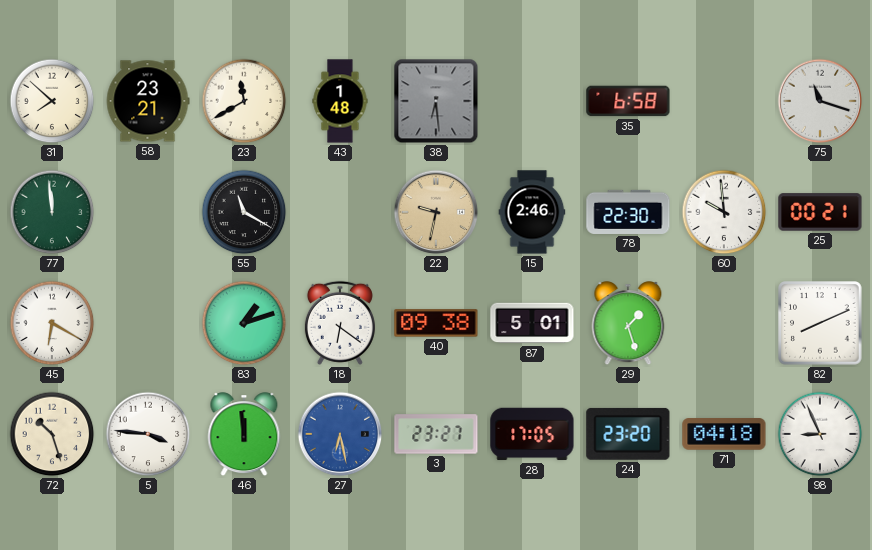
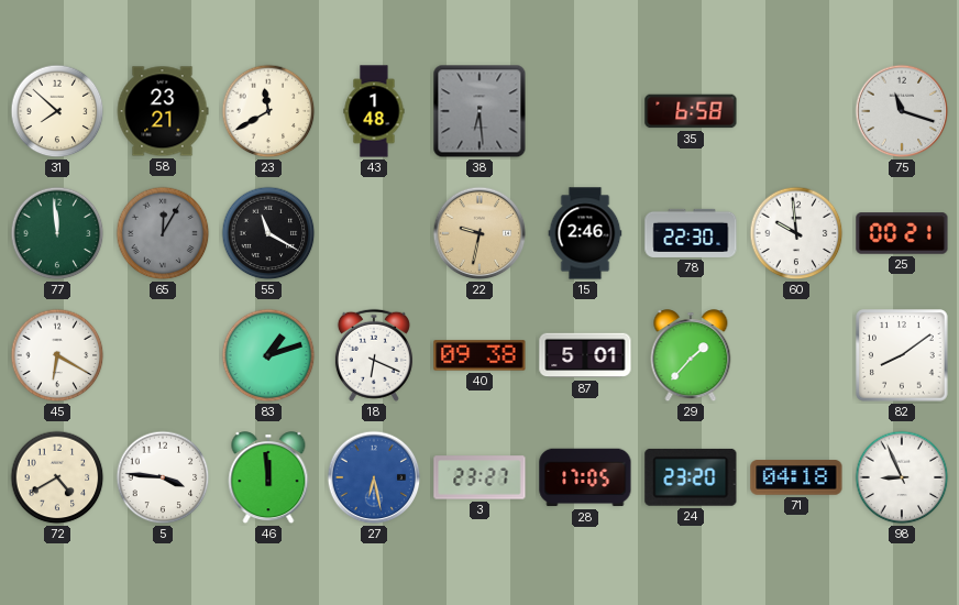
65: none -> 12:05 (163, 233)
18: 6:21 -> 6:19 (374, 355)
29: 1:27 -> 1:37 (691, 356)
82: 8:11 -> 8:09 (902, 355)
72: 10:27 -> 4:40 (57, 477)
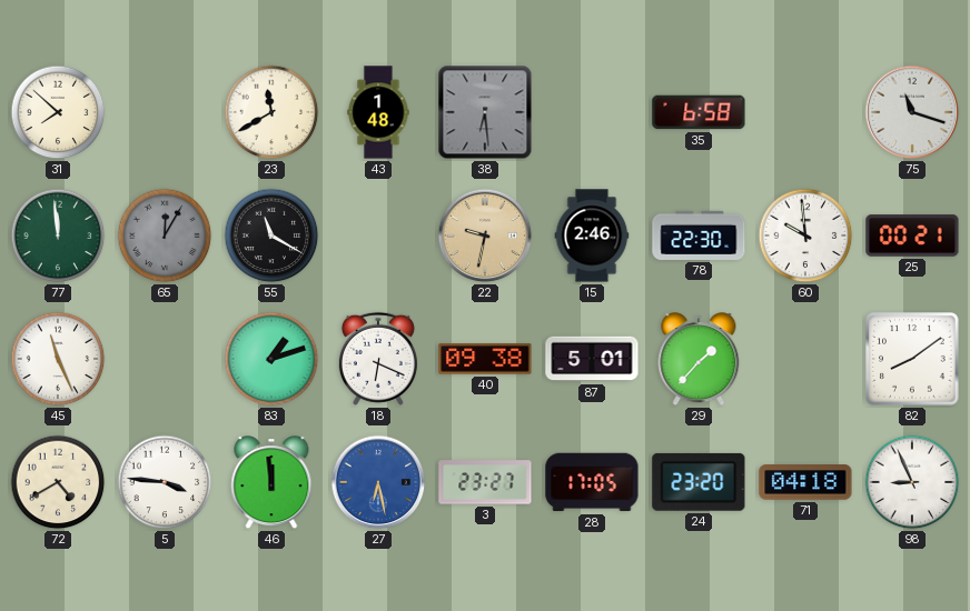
58: 23:21 -> none (163, 111)
45: 6:20 -> 11:26 (58, 359)
